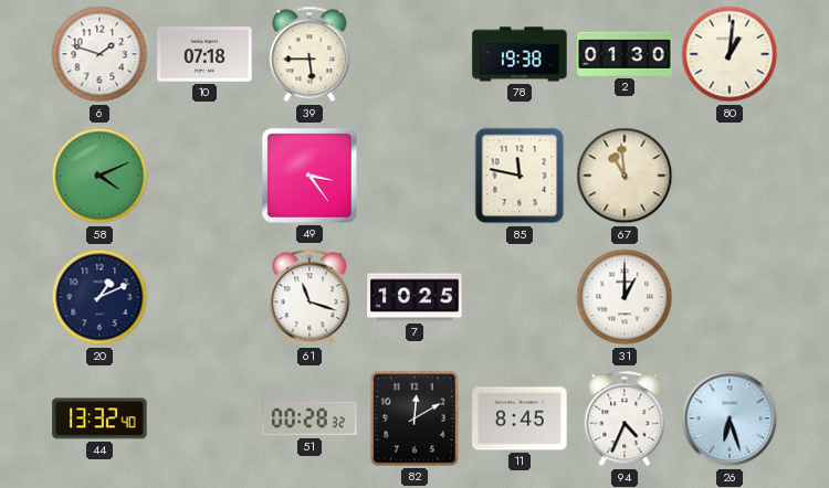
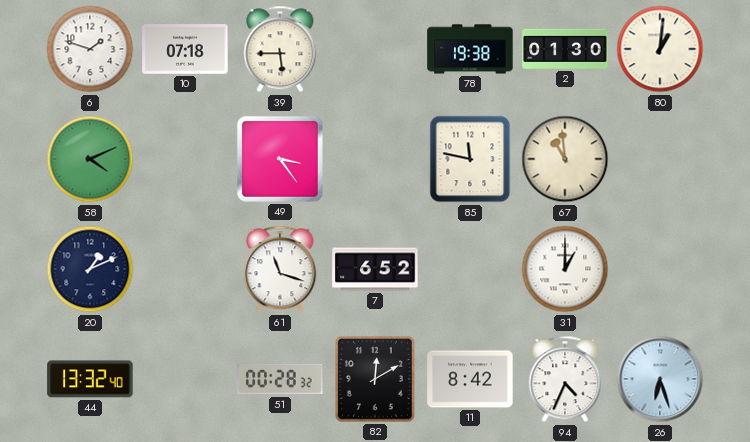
7: 10:25 -> 6:52 (375, 269)
11: 8:45 -> 8:42 (470, 379)
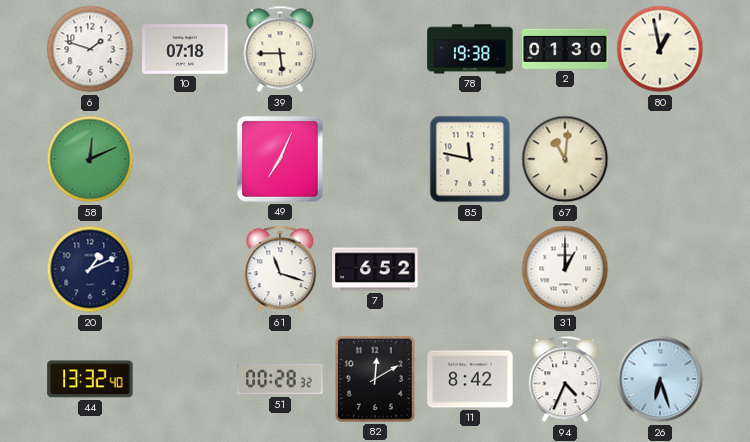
80: 1:01 -> 12:58 (660, 49)
58: 4:11 -> 12:11 (90, 159)
49: 3:24 -> 7:04 (280, 159)
67: 10:59 -> 11:01 (565, 159)
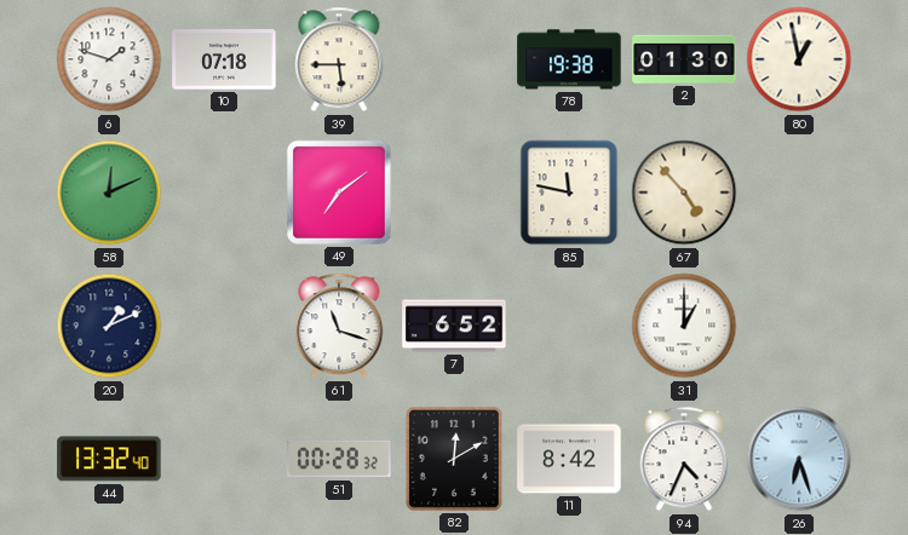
49: 7:04 -> 7:09 (339, 192)
67: 11:01 -> 4:53 (684, 192)
